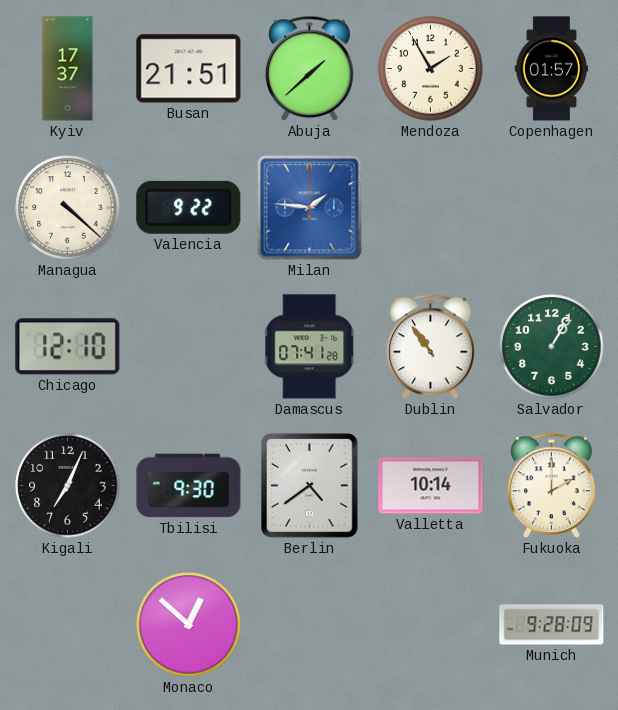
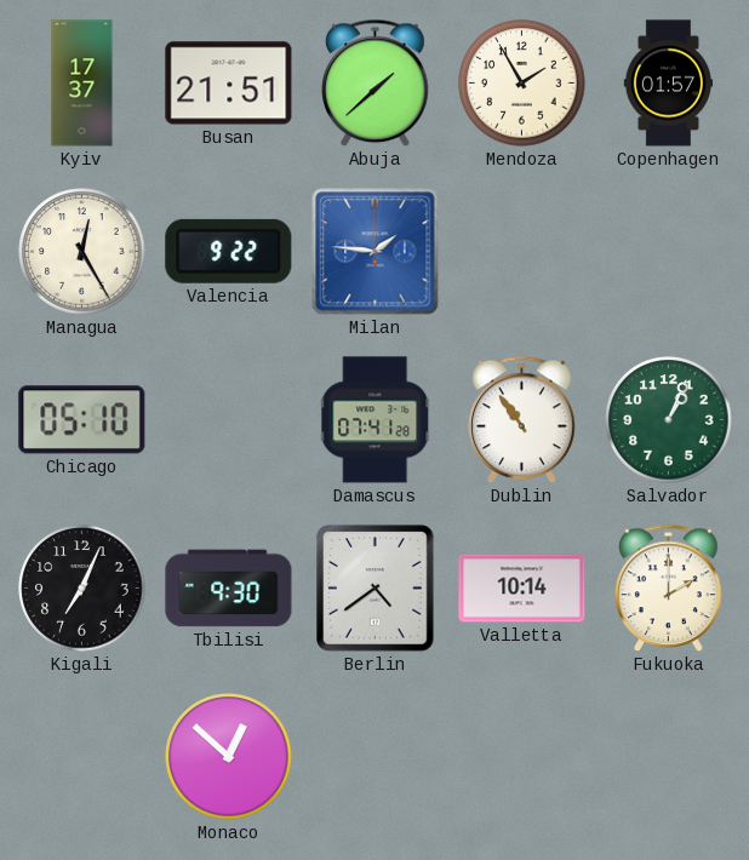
Managua: 4:22 -> 12:25 (82, 252)
Chicago: 12:10 -> 05:10 (82, 420)
Salvador: 1:05 -> 1:04 (669, 420)
Munich: 9:28 -> none (552, 625)
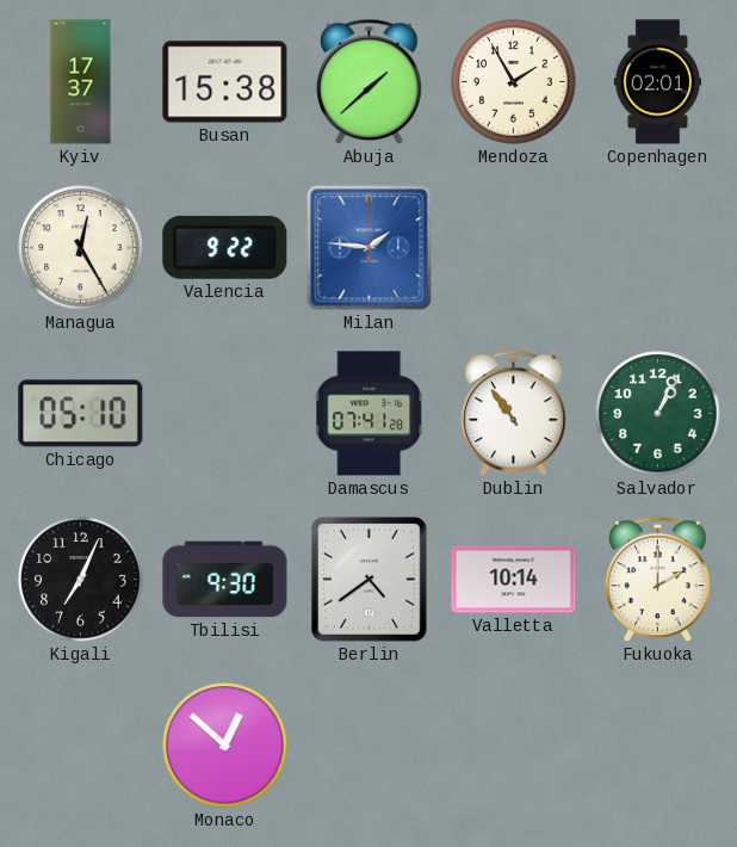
Busan: 21:51 -> 15:38 (225, 82)
Copenhagen: 01:57 -> 02:01 (657, 82)
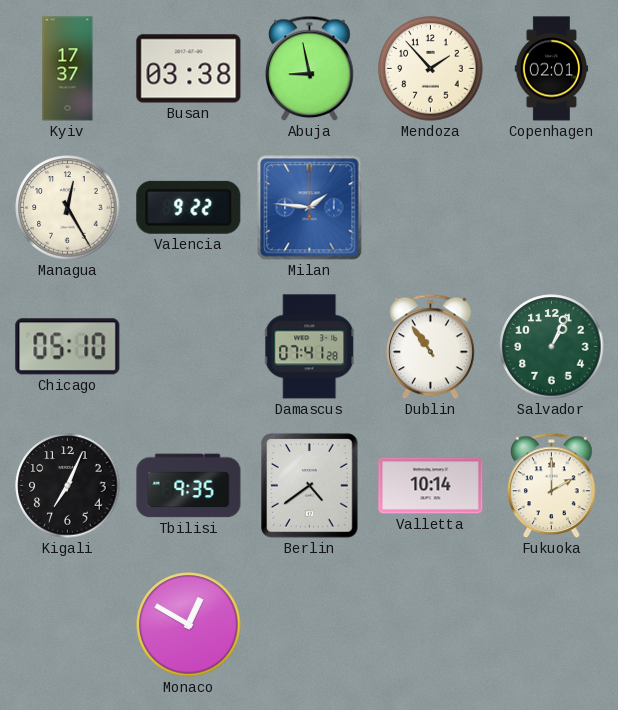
Busan: 15:38 -> 03:38 (189, 69)
Abuja: 1:38 -> 8:58 (310, 69)
Mendoza: 1:55 -> 1:53 (431, 69)
Tbilisi: 9:30 -> 9:35 (189, 486)
Monaco: 12:52 -> 12:50 (189, 625)
